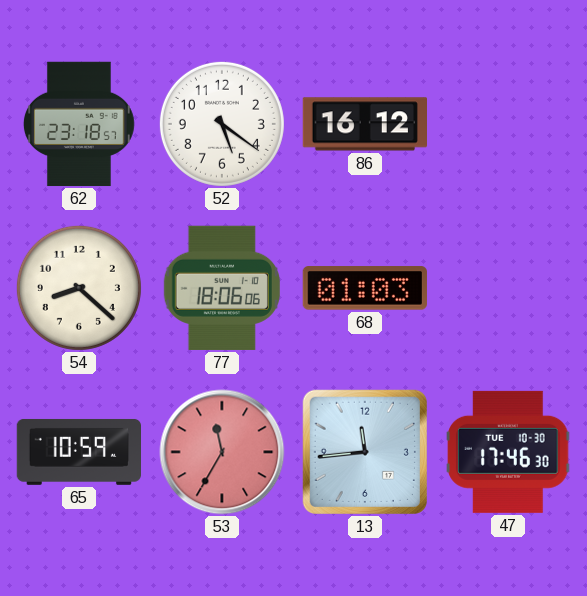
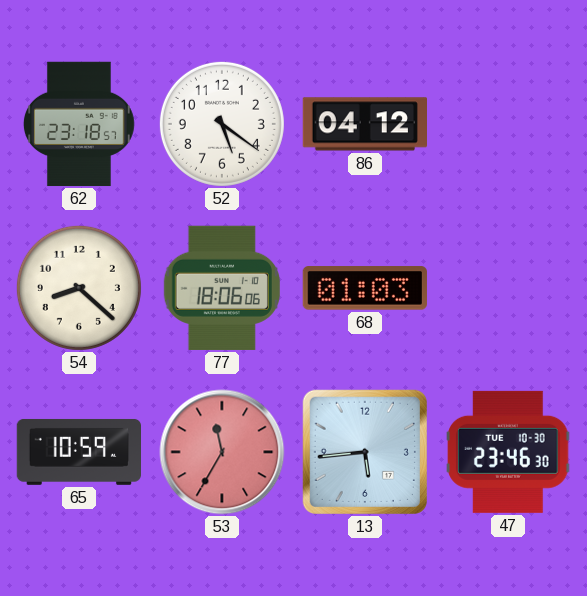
86: 16:12 -> 04:12 (364, 124)
13: 11:44 -> 5:44 (365, 452)
47: 17:46 -> 23:46 (508, 452)
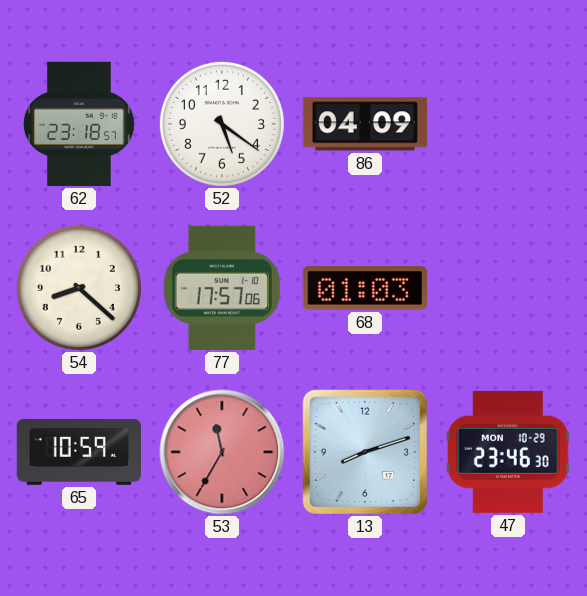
86: 04:12 -> 04:09 (364, 124)
77: 18:06 -> 17:57 (222, 288)
13: 5:44 -> 8:12 (365, 452)
47 date: TUE 10-30 -> MON 10-29 (508, 452)
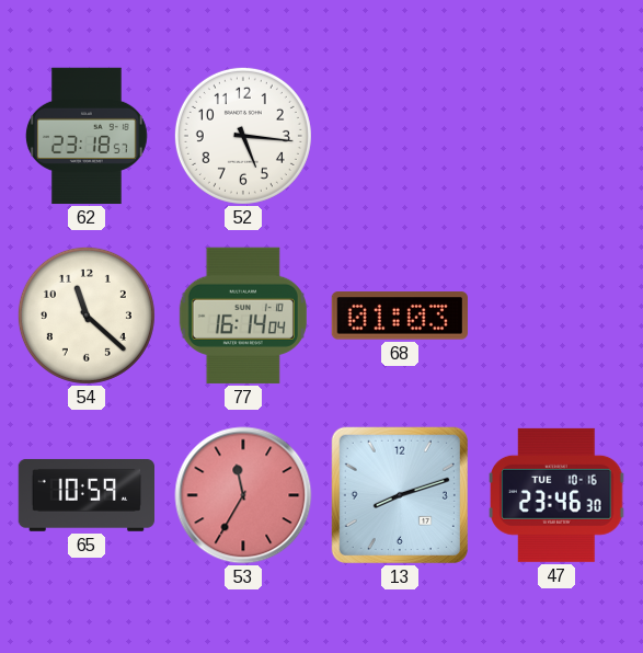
52: 5:21 -> 5:16 (243, 136)
86: 04:09 -> none (364, 124)
54: 8:22 -> 11:22 (87, 316)
77: 17:57 -> 16:14 (243, 316)
47 date: MON 10-29 -> TUE 10-16 (556, 495)
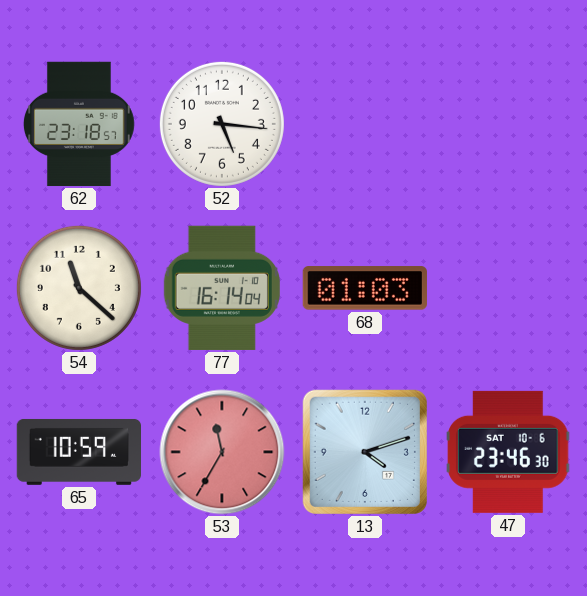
13: 8:12 -> 4:12 (365, 452)
47 date: TUE 10-16 -> SAT 10-6 (508, 452)
